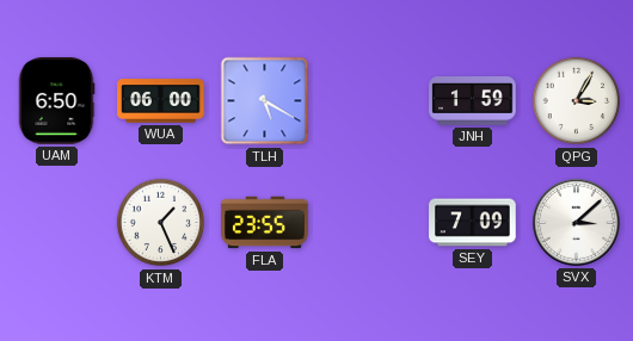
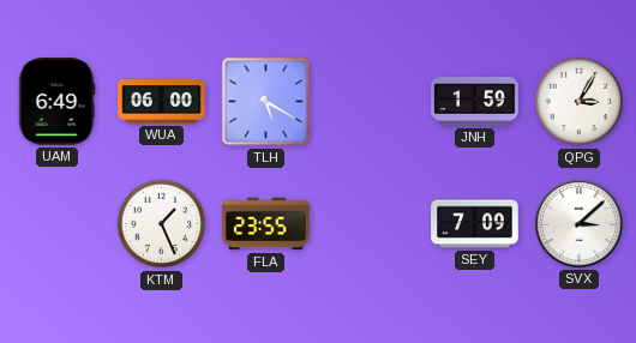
UAM: 6:50 -> 6:49 (56, 102)
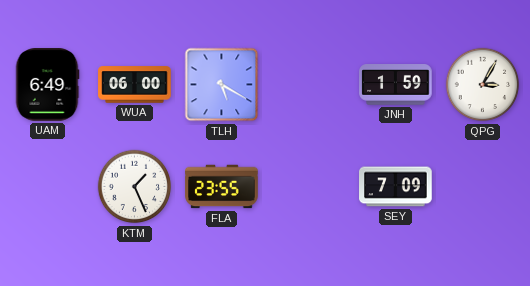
SVX: 3:08 -> none (578, 223)
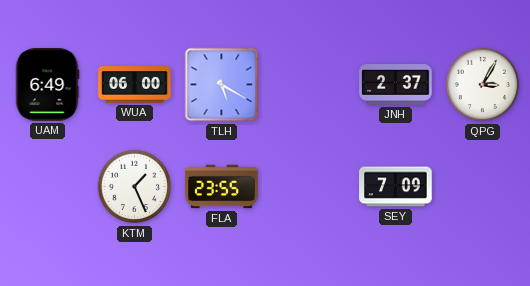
JNH: 1:59 -> 2:37 (396, 85)
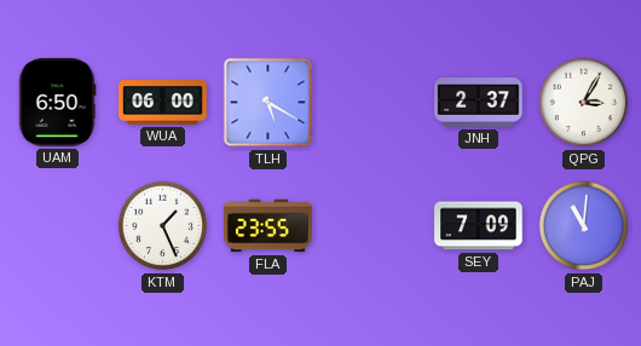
UAM: 6:49 -> 6:50 (57, 103)
PAJ: none -> 11:01 (584, 226)
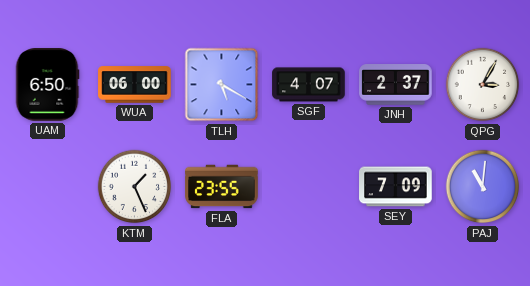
SGF: none -> 4:07 (309, 85)
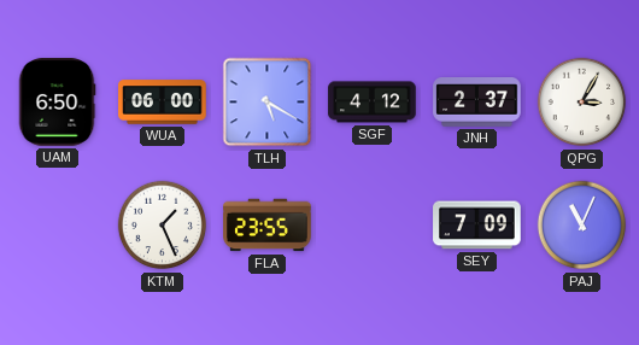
SGF: 4:07 -> 4:12 (373, 103)
PAJ: 11:01 -> 11:04 (582, 226)
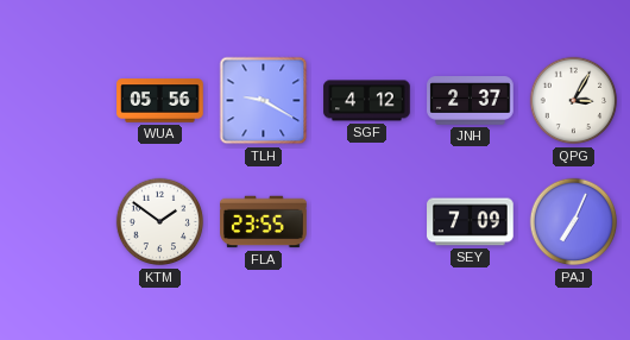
UAM: 6:50 -> none (57, 103)
WUA: 06:00 -> 05:56 (160, 101)
TLH: 5:20 -> 9:20 (264, 101)
KTM: 1:26 -> 1:51 (160, 222)
PAJ: 11:04 -> 7:04 (574, 222)
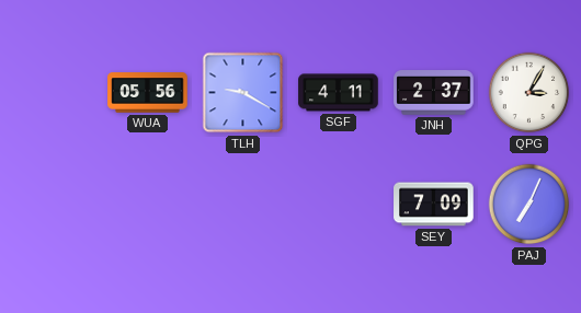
SGF: 4:12 -> 4:11 (339, 93)
KTM: 1:51 -> none (160, 222)
FLA: 23:55 -> none (264, 222)
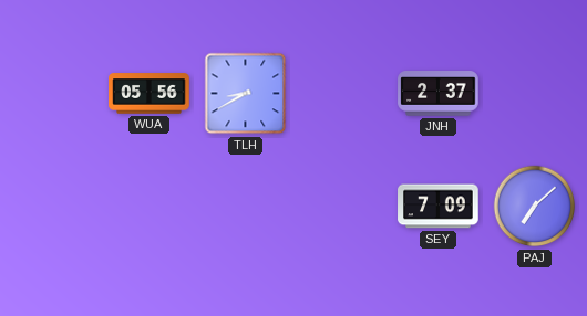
TLH: 9:20 -> 8:40 (246, 94)
SGF: 4:11 -> none (339, 93)
QPG: 3:05 -> none (529, 93)
PAJ: 7:04 -> 7:08 (535, 207)
